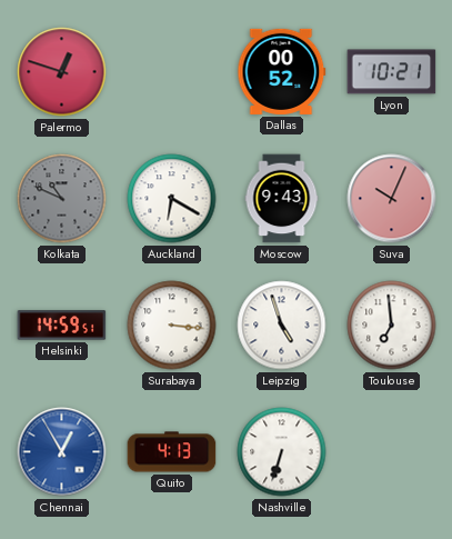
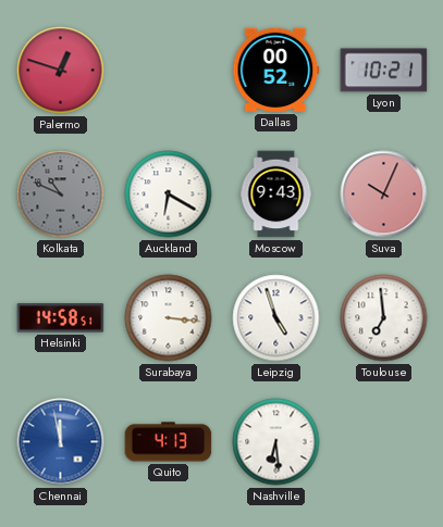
Helsinki: 14:59 -> 14:58 (61, 318)
Chennai: 12:55 -> 11:58 (61, 442)
Nashville: 6:33 -> 6:29 (276, 442)
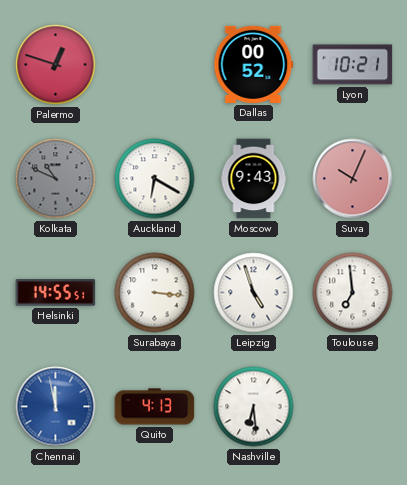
Helsinki: 14:58 -> 14:55 (56, 293)
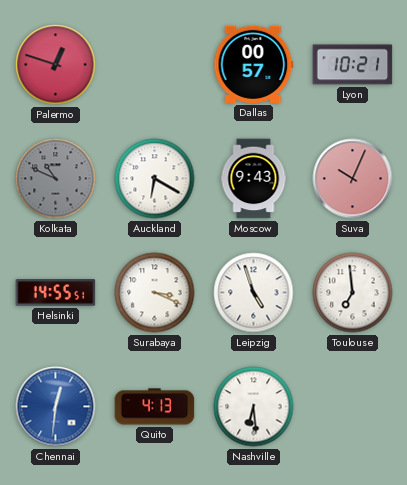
Dallas: 00:52 -> 00:57 (254, 64)
Surabaya: 3:16 -> 3:19 (155, 293)
Chennai: 11:58 -> 12:31 (56, 407)
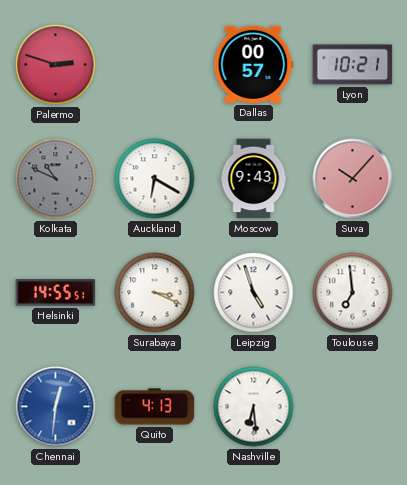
Palermo: 12:48 -> 2:48 (56, 65)
Suva: 10:04 -> 10:07 (353, 179)
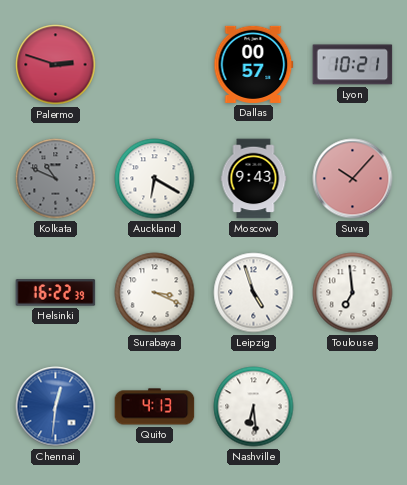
Helsinki: 14:55 -> 16:22 (56, 293)
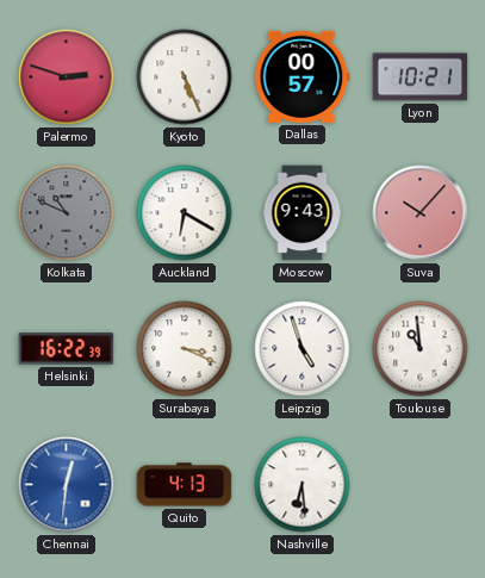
Kyoto: none -> 5:26 (185, 77)
Toulouse: 6:59 -> 10:59 (421, 349)
